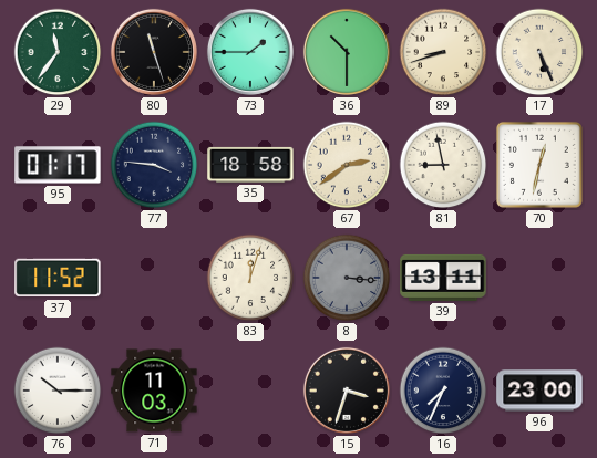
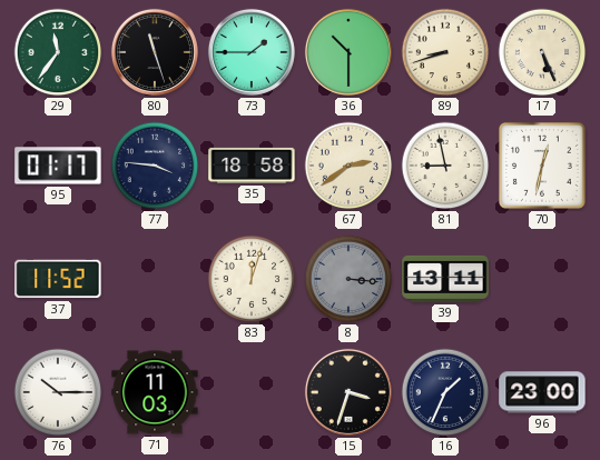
16: 7:34 -> 1:34 (445, 392)
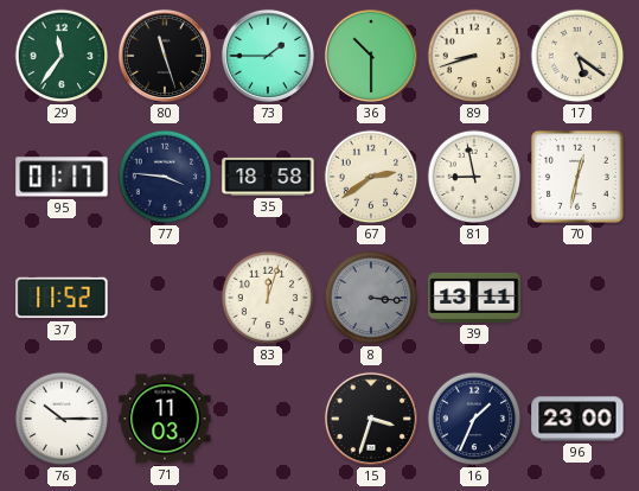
17: 5:26 -> 5:21 (577, 56)
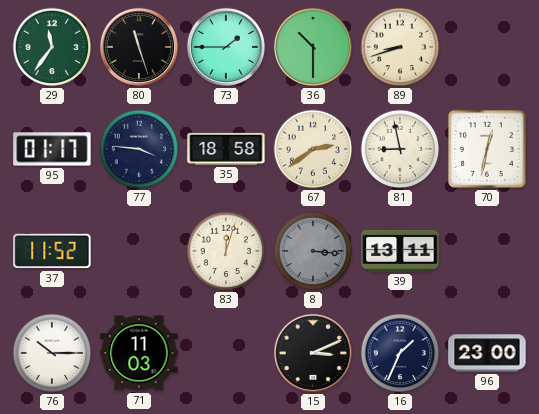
17: 5:21 -> none (577, 56)
15: 3:33 -> 3:11 (313, 353)
